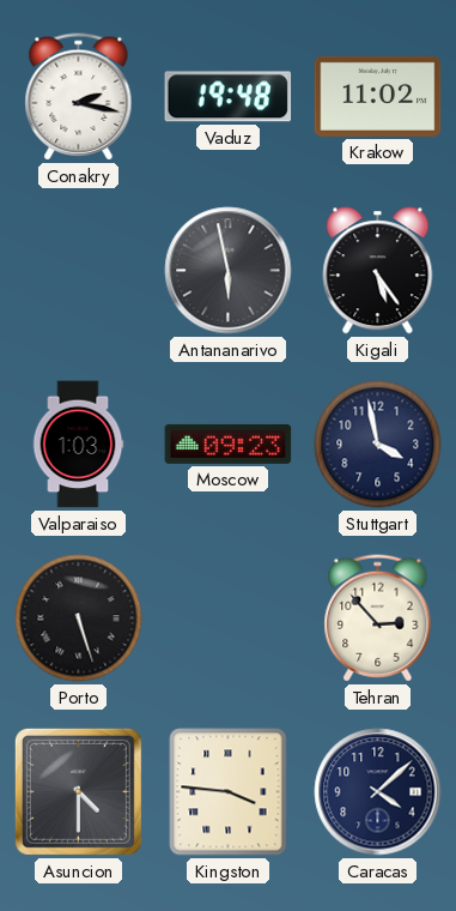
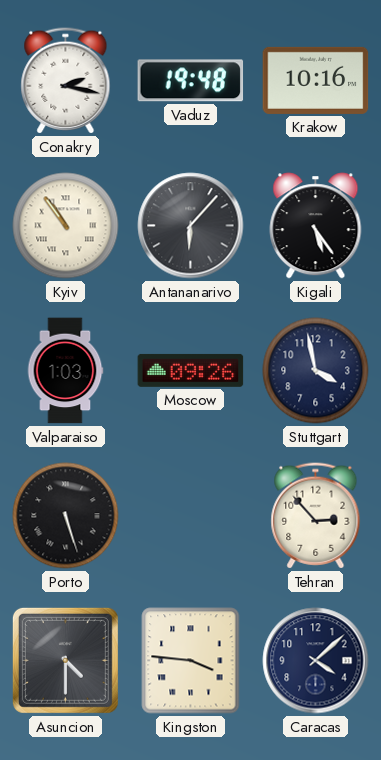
Krakow: 11:02 -> 10:16 (316, 80)
Kyiv: none -> 10:54 (66, 226)
Antananarivo: 5:58 -> 6:07 (191, 226)
Moscow: 09:23 -> 09:26 (191, 370)
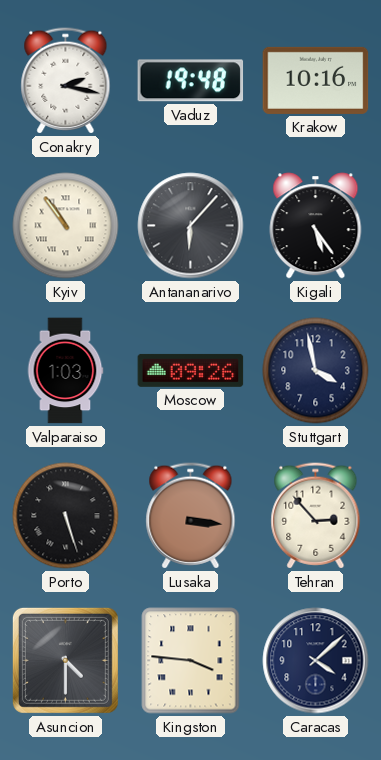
Lusaka: none -> 3:16 (191, 516)
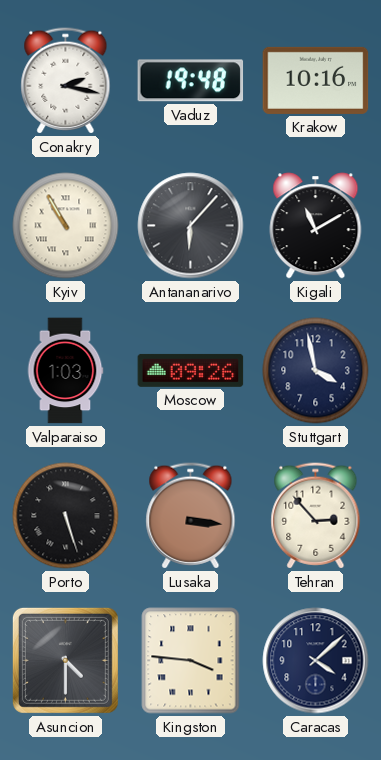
Kyiv: 10:54 -> 10:55 (66, 226)
Kigali: 5:24 -> 11:10 (316, 226)
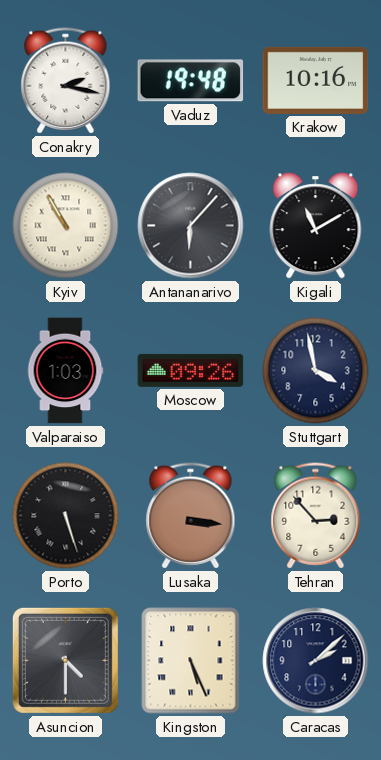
Kingston: 3:46 -> 5:26 (191, 661)
Caracas: 4:08 -> 2:08 (316, 661)
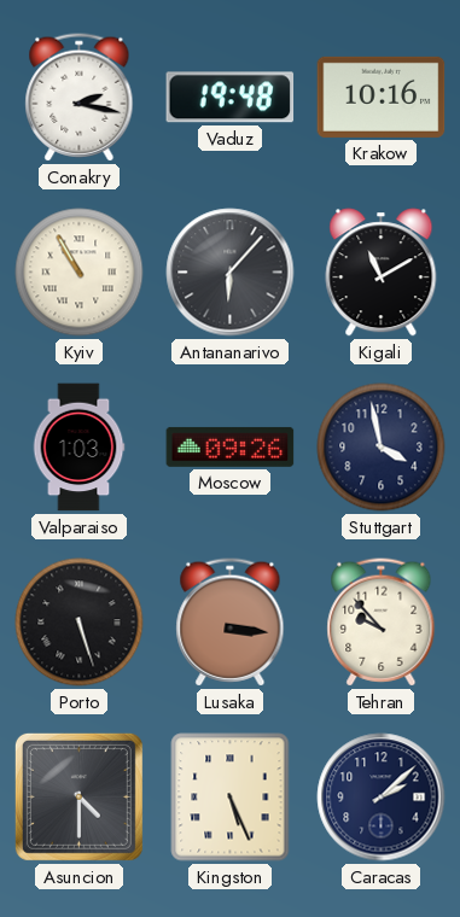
Tehran: 2:53 -> 9:53 (382, 623)
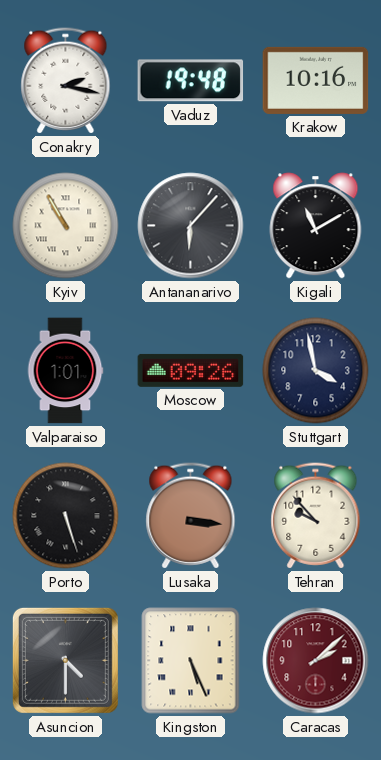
Valparaiso: 1:03 -> 1:01 (65, 371)
Caracas dial: navy -> burgundy (316, 661)
